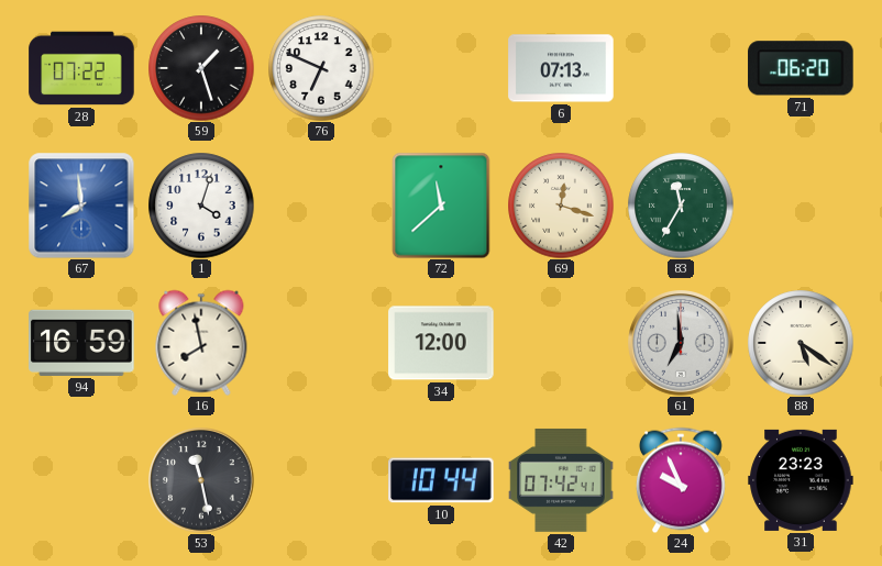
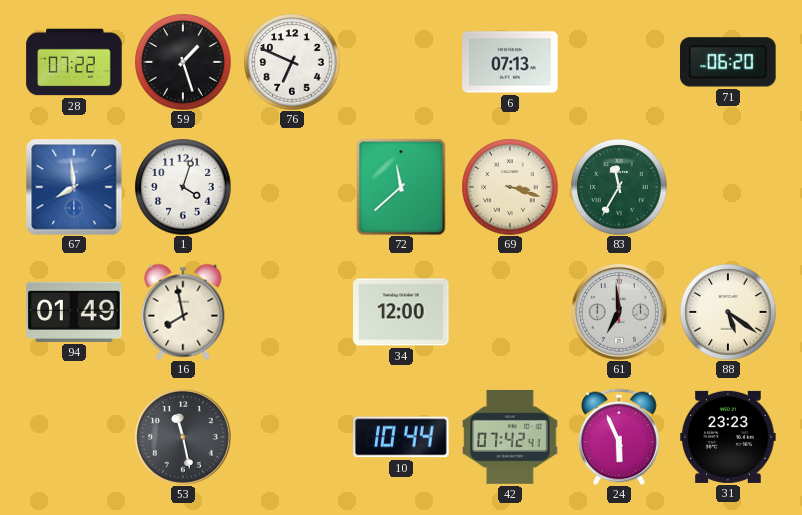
69: 12:18 -> 3:18 (510, 187)
94: 16:59 -> 01:49 (74, 312)
24: 9:56 -> 5:56 (619, 437)
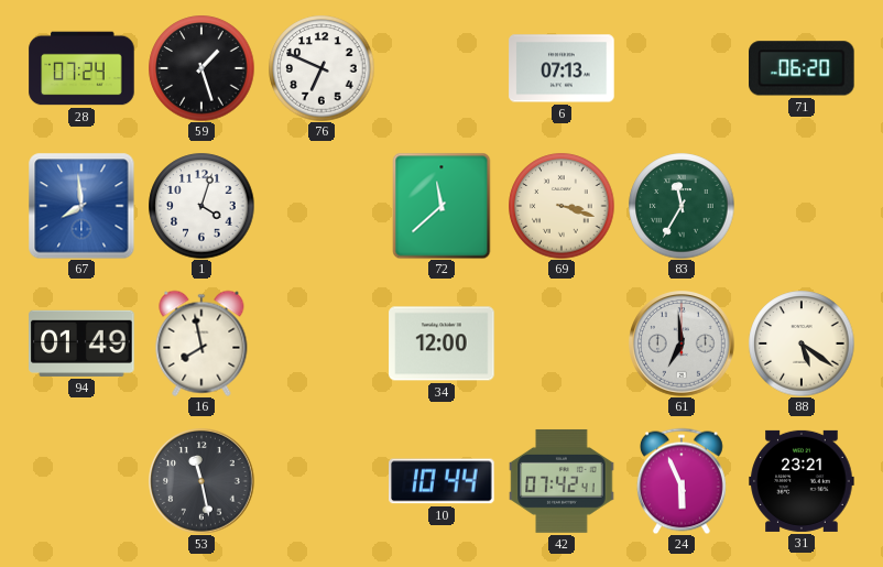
28: 07:22 -> 07:24 (81, 68)
31: 23:23 -> 23:21 (802, 481)
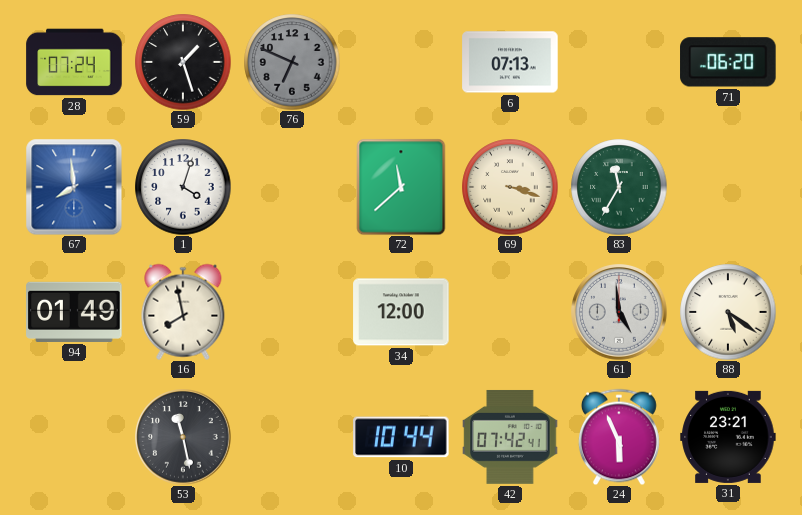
76 dial: white -> grey (292, 62)
61: 6:59 -> 4:59 (619, 312)
